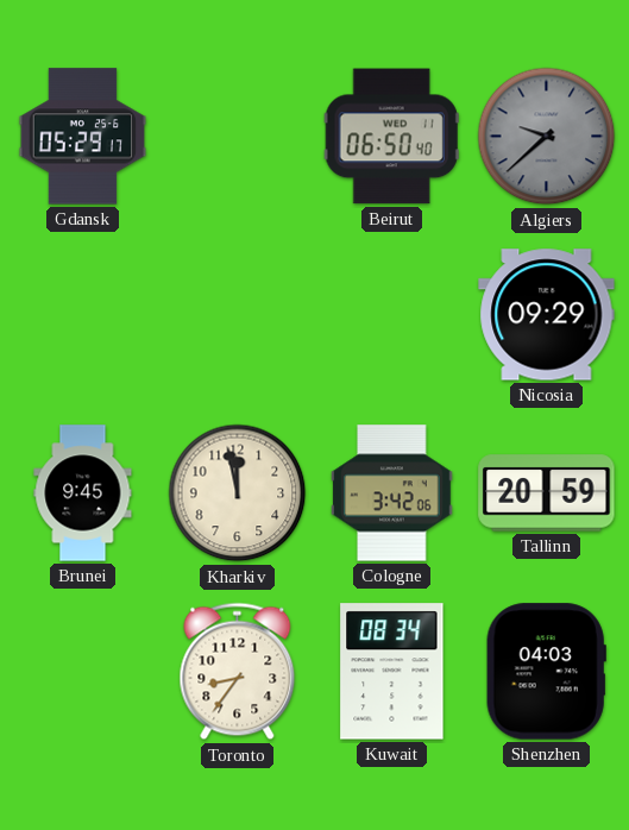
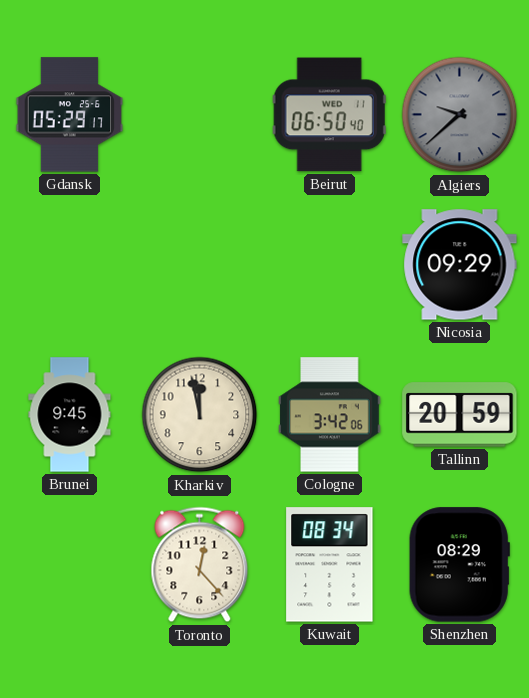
Toronto: 8:36 -> 12:23 (200, 565)
Shenzhen: 04:03 -> 08:29 (459, 565)
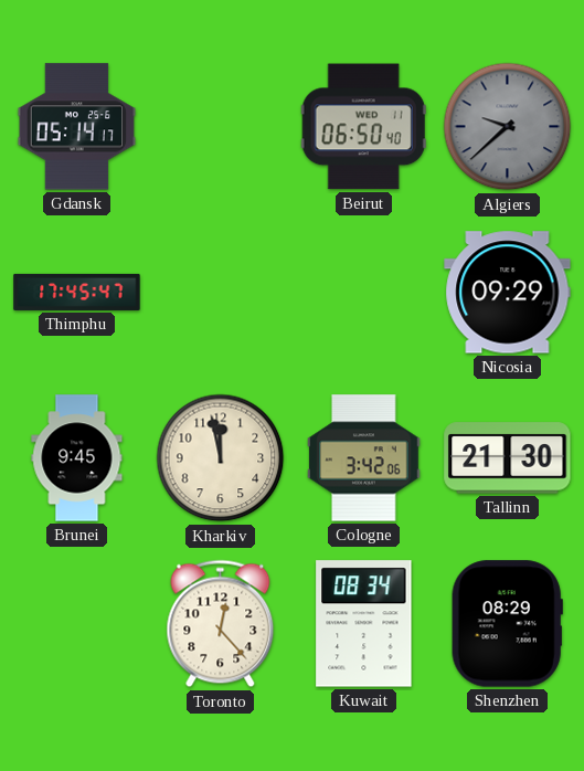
Gdansk: 05:29 -> 05:14 (77, 127)
Thimphu: none -> 17:45 (77, 292)
Tallinn: 20:59 -> 21:30 (508, 458)
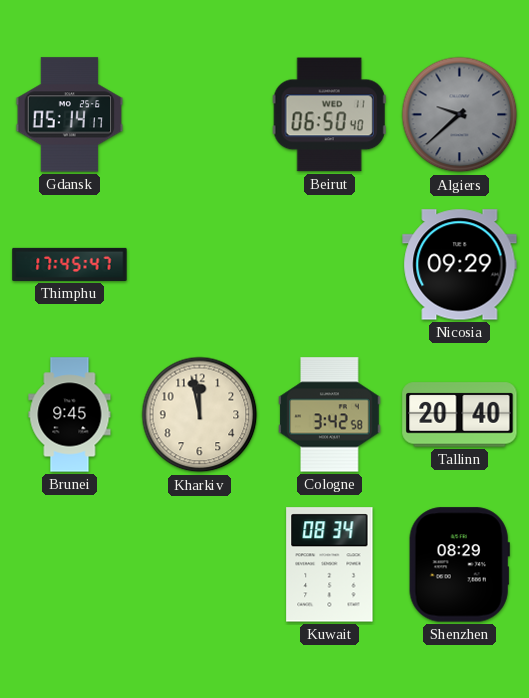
Cologne: 3:42:06 -> 3:42:58 (330, 415)
Tallinn: 21:30 -> 20:40 (460, 415)
Toronto: 12:23 -> none (221, 624)
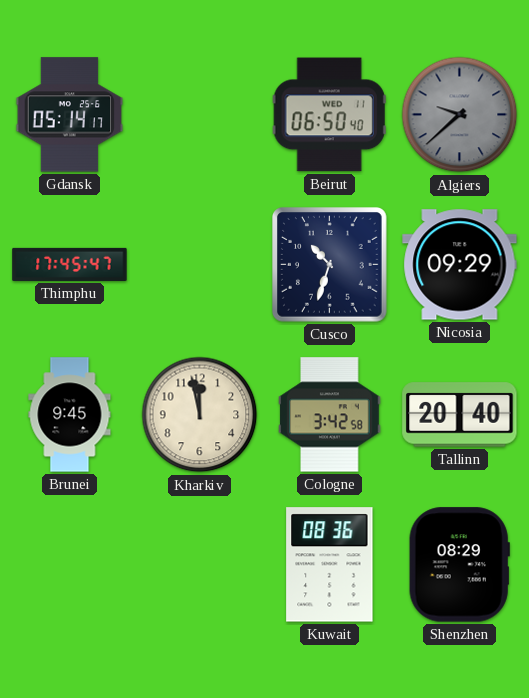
Cusco: none -> 10:33 (330, 265)
Kuwait: 08:34 -> 08:36 (330, 565)
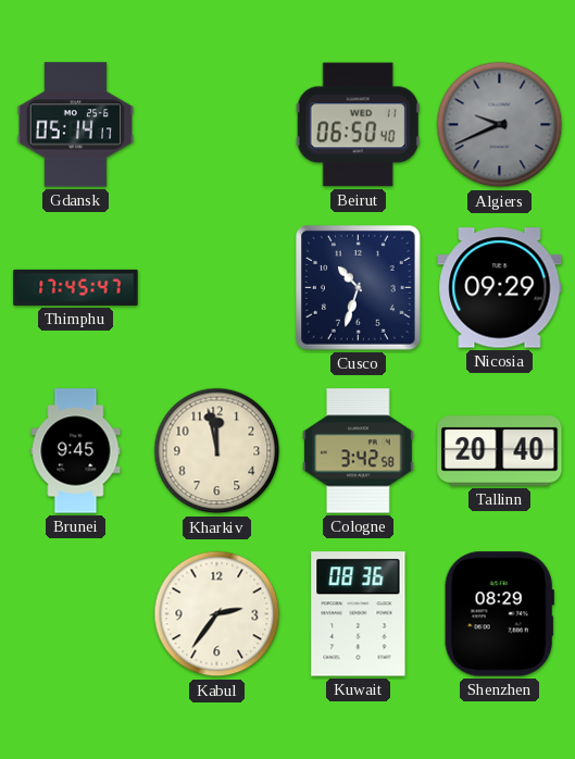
Algiers: 9:38 -> 9:41 (500, 125)
Kabul: none -> 2:36 (217, 614)
